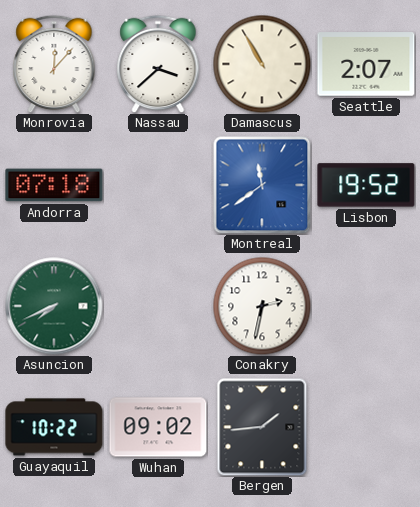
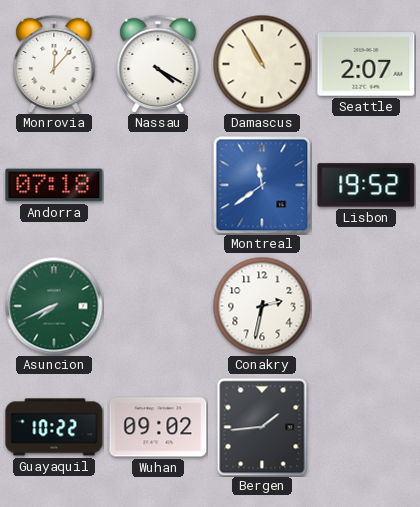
Nassau: 3:38 -> 4:20 (158, 64)
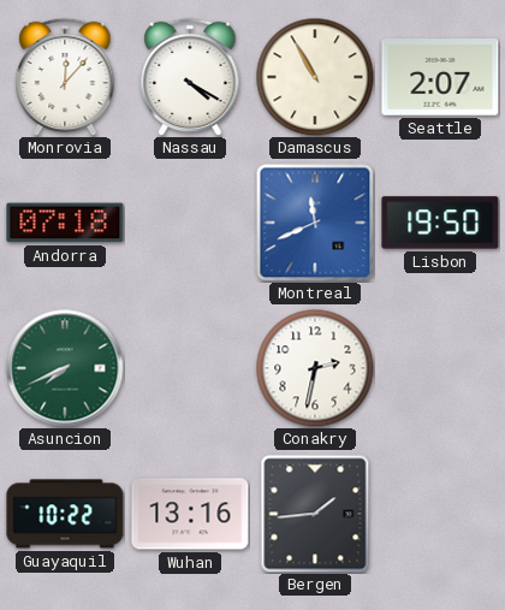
Montreal: 11:39 -> 11:41 (315, 223)
Lisbon: 19:52 -> 19:50 (440, 223)
Wuhan: 09:02 -> 13:16 (190, 514)
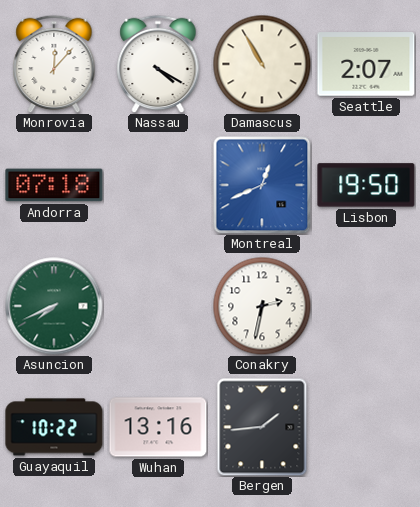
Montreal: 11:41 -> 12:41 (262, 185)
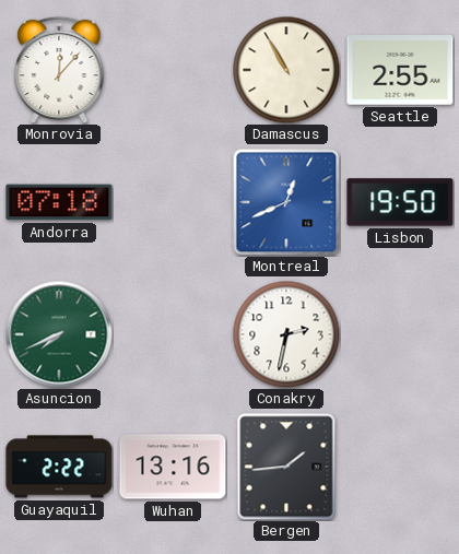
Nassau: 4:20 -> none (158, 64)
Seattle: 2:07 -> 2:55 (400, 70)
Guayaquil: 10:22 -> 2:22 (59, 467)
